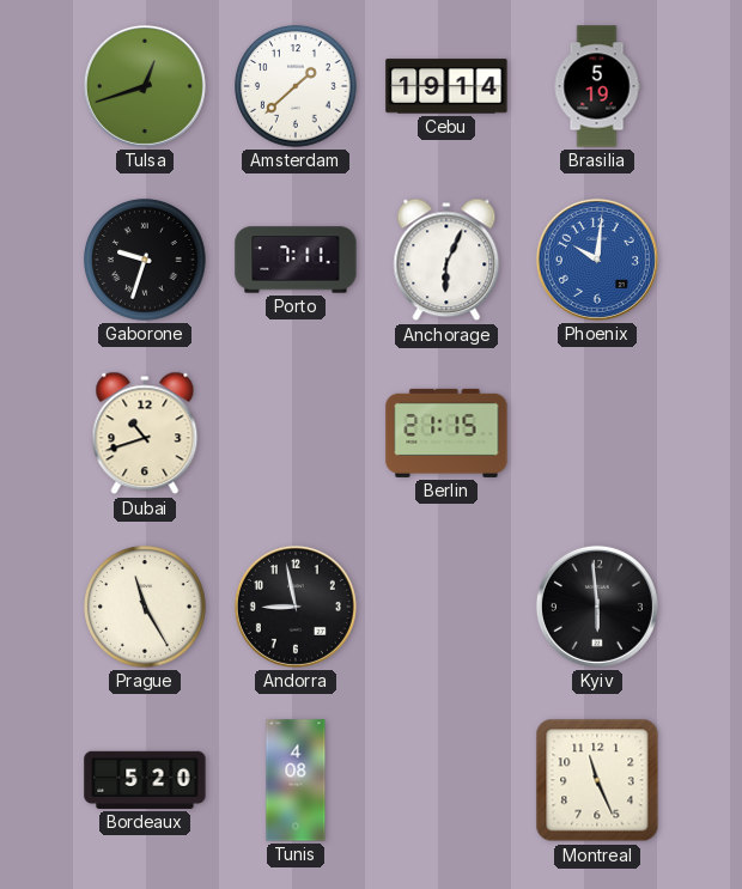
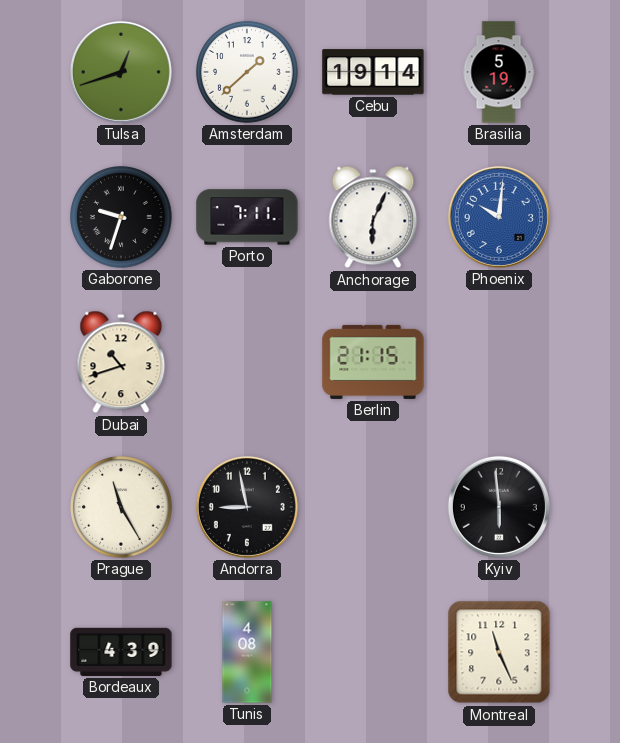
Bordeaux: 5:20 -> 4:39 (121, 652)
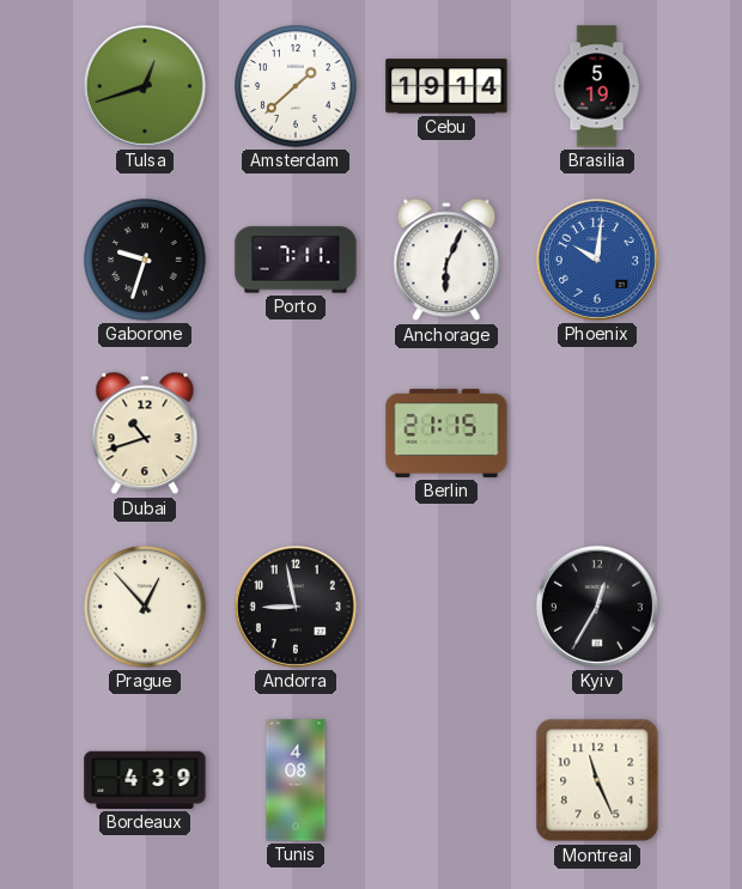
Prague: 11:25 -> 12:53 (145, 607)
Kyiv: 5:59 -> 12:35 (597, 607)
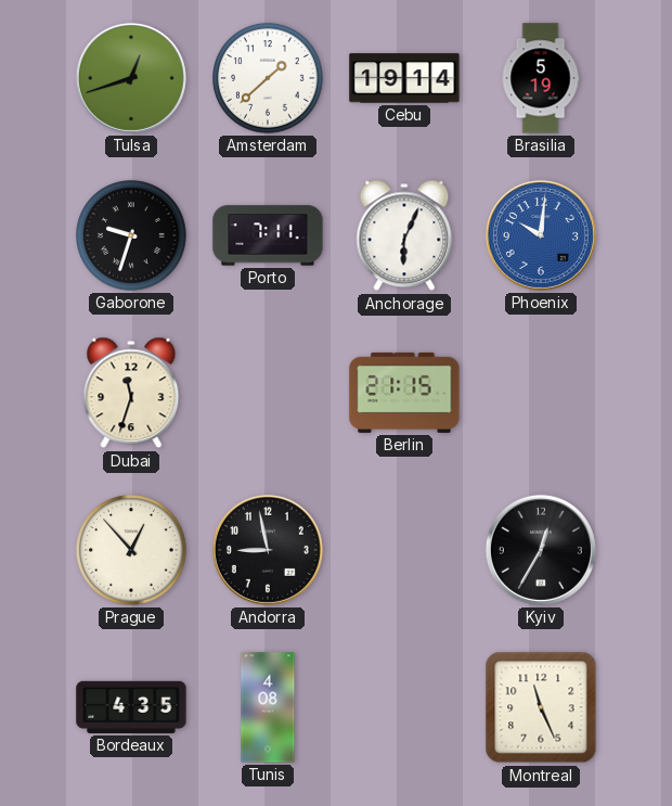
Dubai: 10:42 -> 11:33 (131, 393)
Bordeaux: 4:39 -> 4:35 (131, 707)
